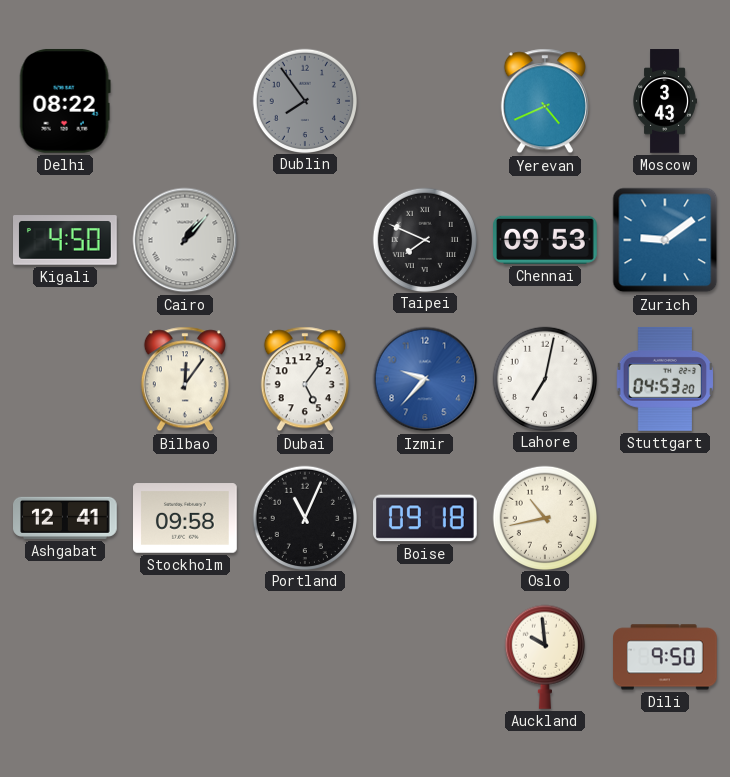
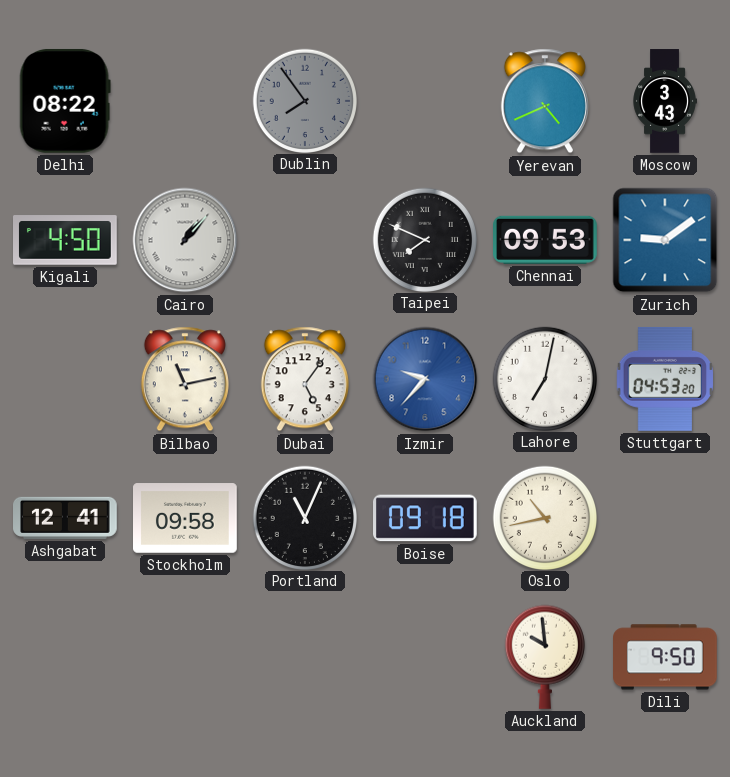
Bilbao: 12:06 -> 11:13 (185, 379)
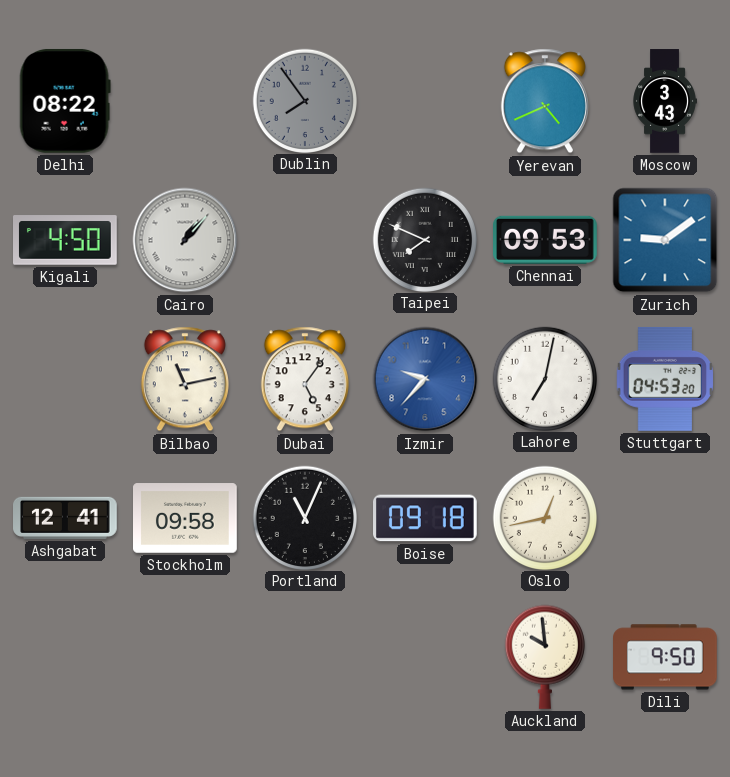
Oslo: 10:43 -> 12:43 (544, 517)
